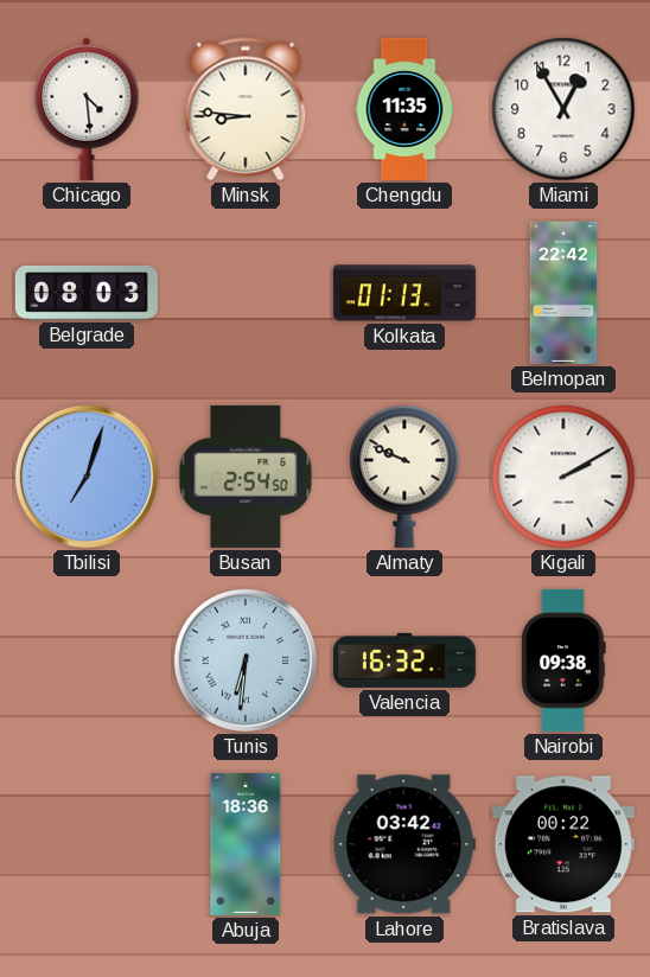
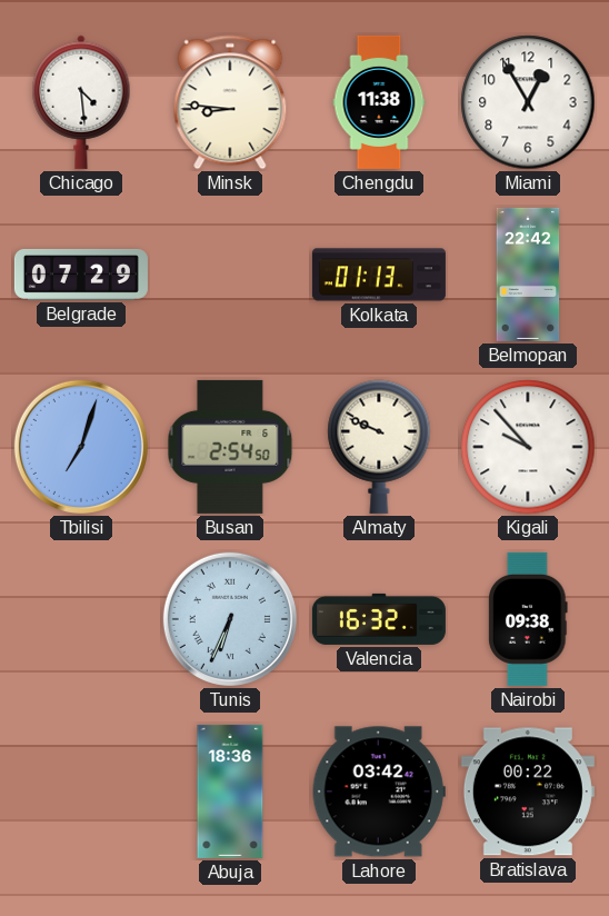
Chengdu: 11:35 -> 11:38 (379, 102)
Belgrade: 08:03 -> 07:29 (81, 275)
Kigali: 2:10 -> 9:53 (528, 447)
Tunis: 6:31 -> 6:34 (230, 619)
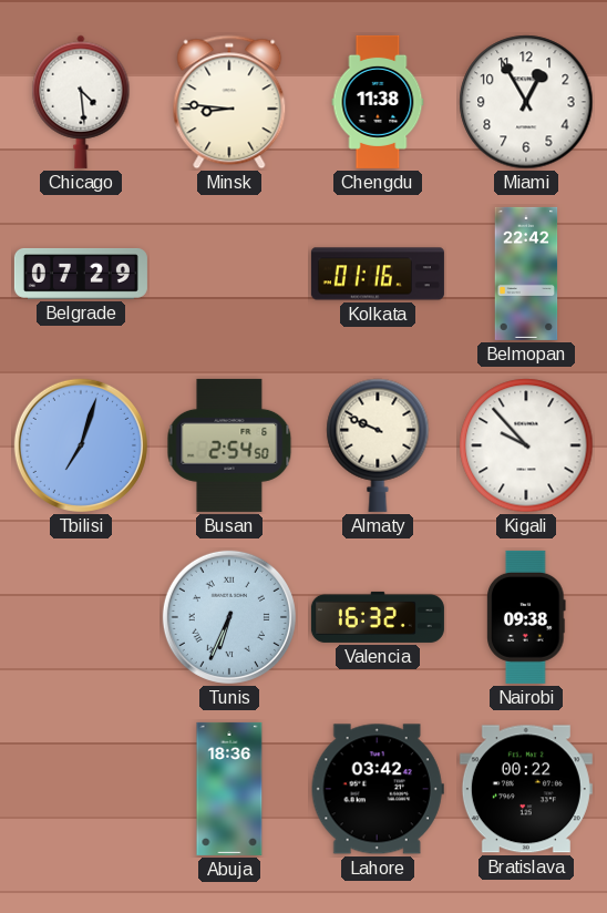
Kolkata: 01:13 -> 01:16 (378, 274)
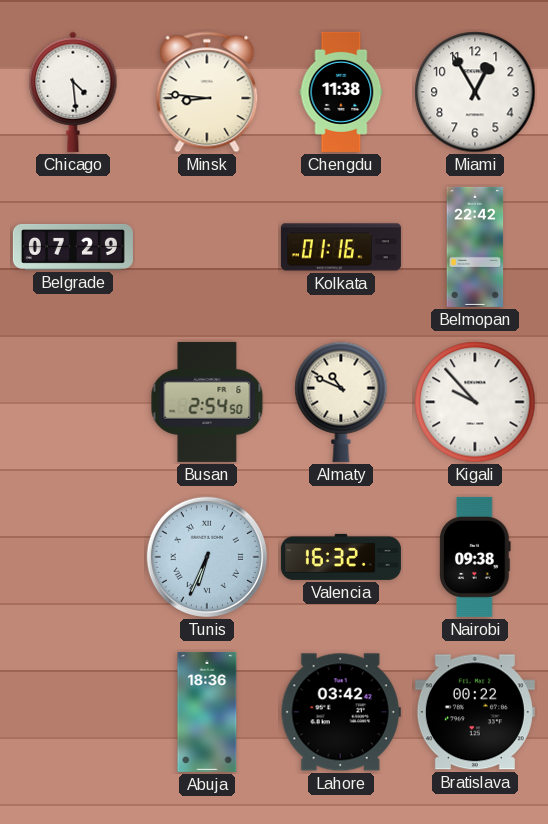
Tbilisi: 7:03 -> none (81, 445)
Almaty: 9:49 -> 10:49 (341, 402)
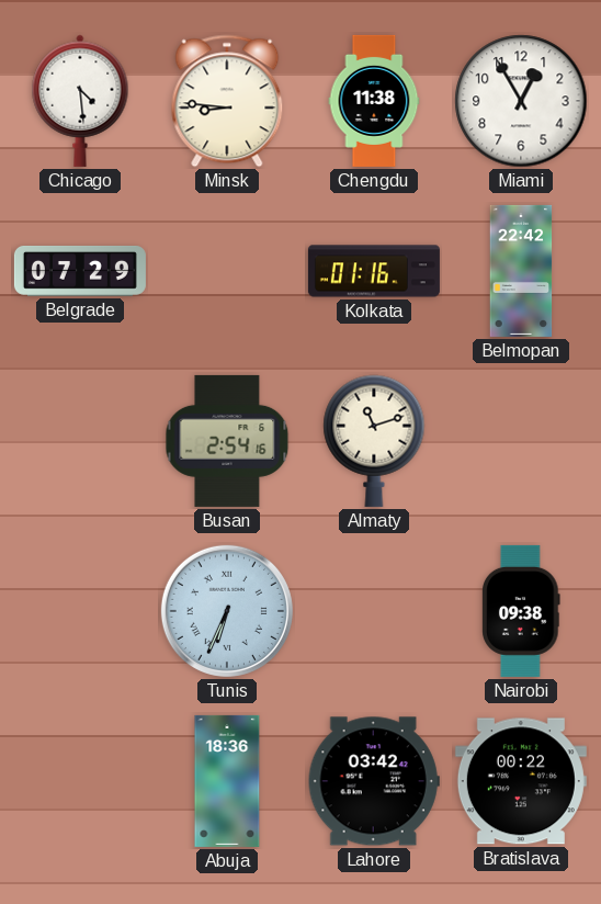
Busan: 2:54:50 -> 2:54:16 (227, 441)
Almaty: 10:49 -> 11:12 (374, 441)
Kigali: 9:53 -> none (475, 402)
Valencia: 16:32 -> none (341, 557)
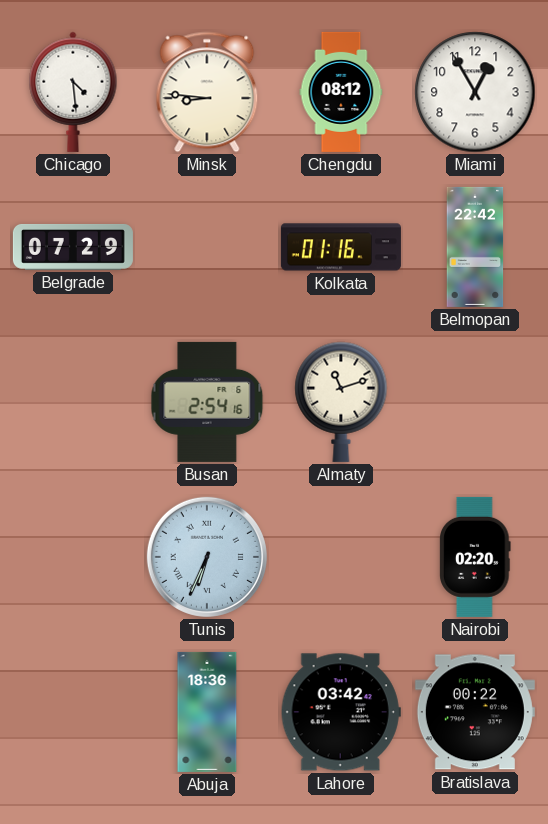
Chengdu: 11:38 -> 08:12 (341, 92)
Nairobi: 09:38 -> 02:20 (475, 557)
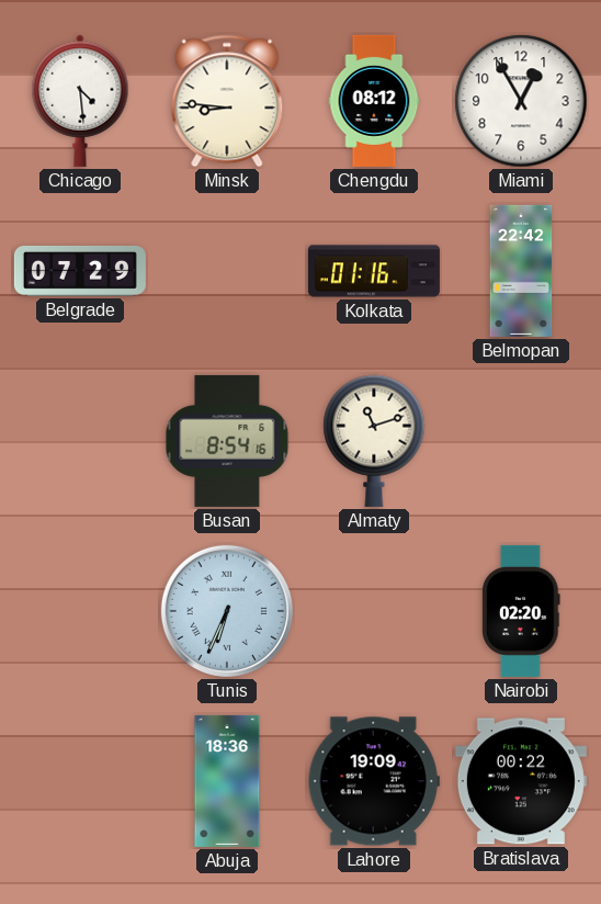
Busan: 2:54 -> 8:54 (227, 441)
Lahore: 03:42 -> 19:09 (374, 781)
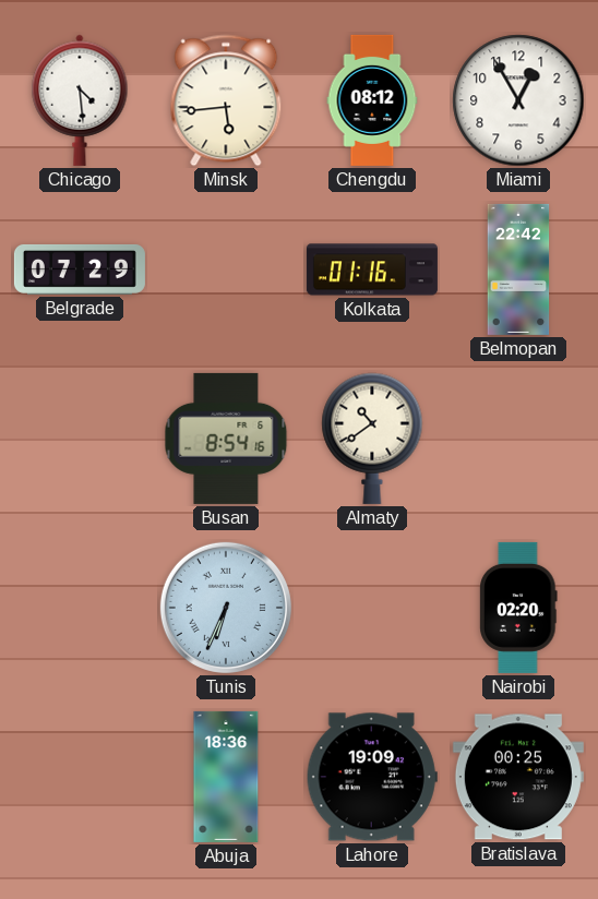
Minsk: 8:46 -> 5:44 (226, 100)
Almaty: 11:12 -> 10:39 (372, 439)
Bratislava: 00:22 -> 00:25 (518, 777)
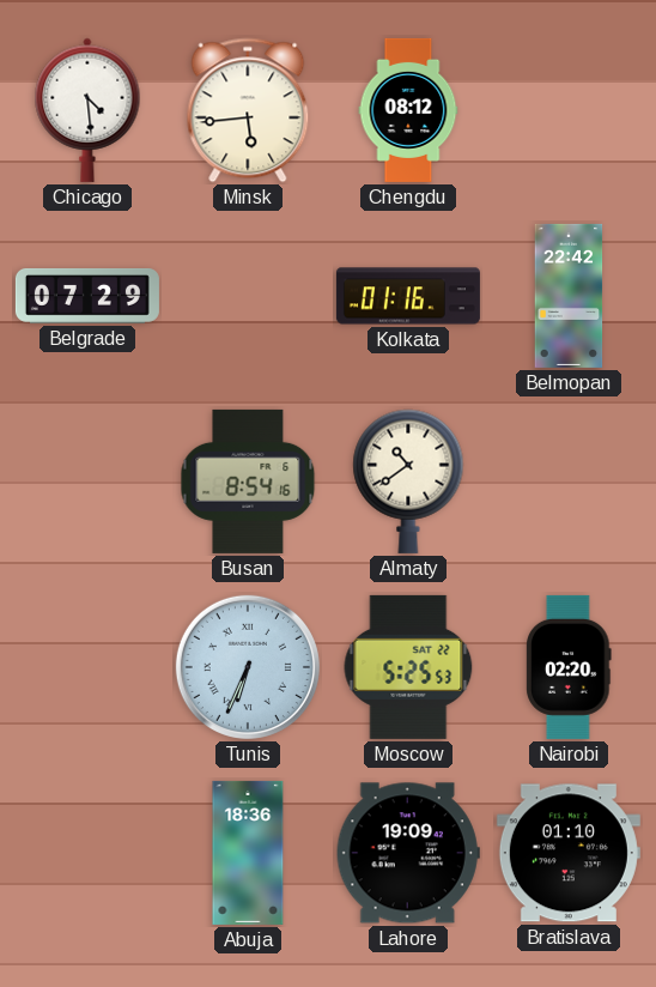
Miami: 12:55 -> none (518, 100)
Moscow: none -> 5:25 (408, 667)
Bratislava: 00:25 -> 01:10 (569, 853)
